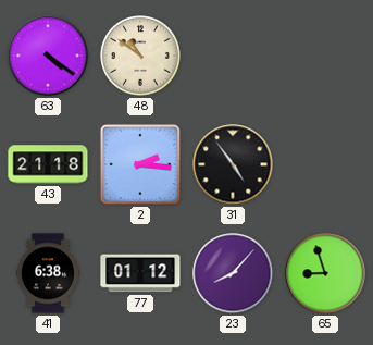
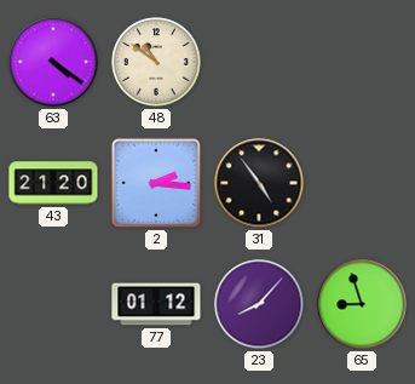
43: 21:18 -> 21:20 (53, 183)
41: 6:38 -> none (47, 273)
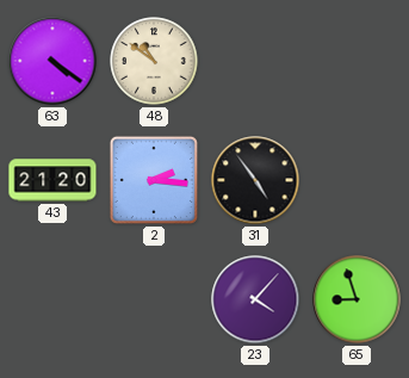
77: 01:12 -> none (156, 304)
23: 8:07 -> 4:07 (255, 299)
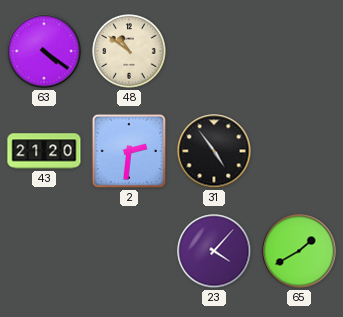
2: 2:16 -> 2:31 (129, 151)
65: 8:57 -> 1:40 (299, 251)
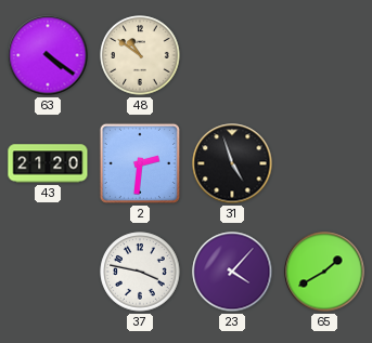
31: 4:54 -> 4:57 (232, 163)
37: none -> 3:47 (140, 272)
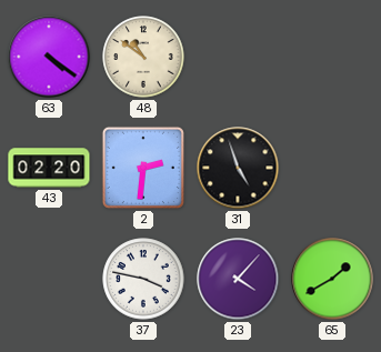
43: 21:20 -> 02:20 (49, 168)
